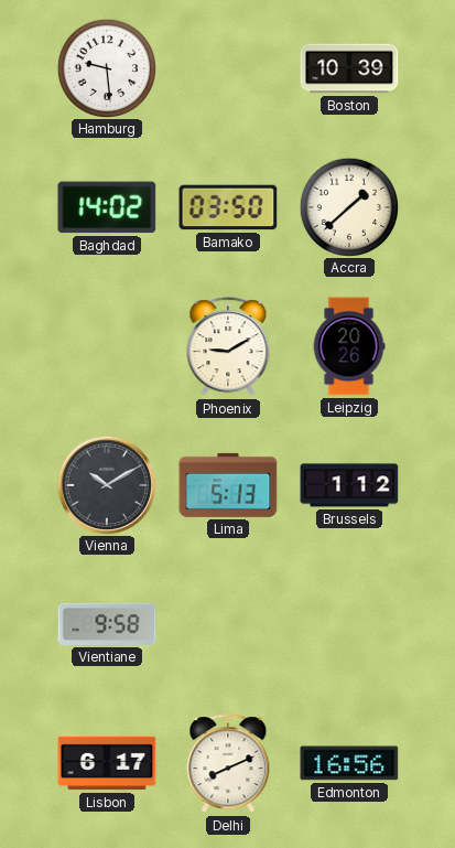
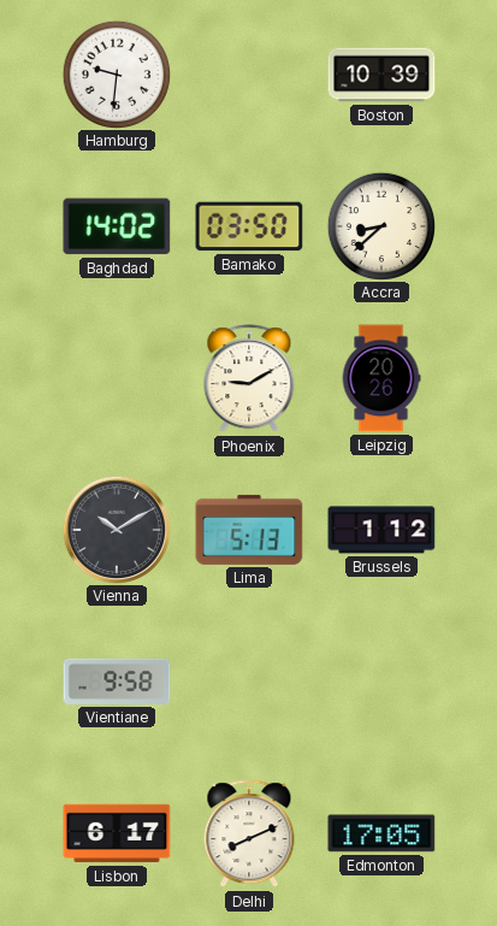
Hamburg: 9:29 -> 9:31 (116, 73)
Accra: 1:38 -> 8:38 (380, 225)
Edmonton: 16:56 -> 17:05 (381, 833)
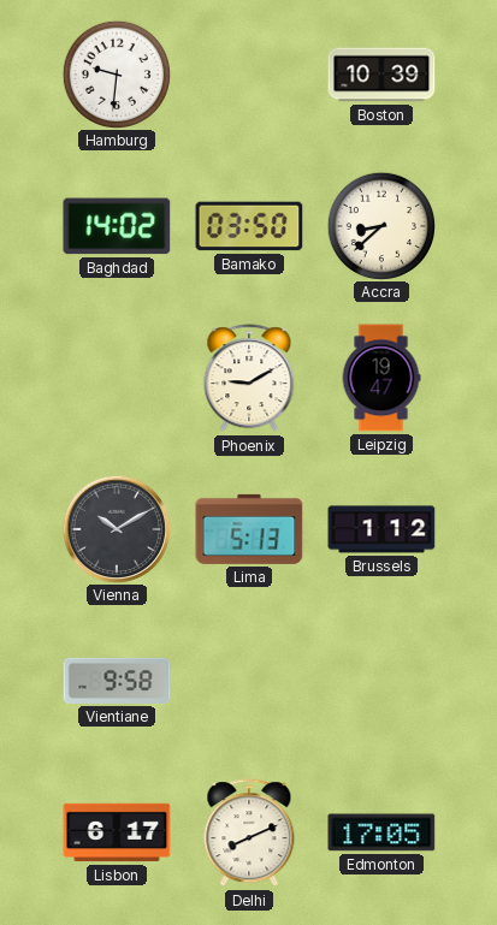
Leipzig: 20:26 -> 19:47 (381, 378)
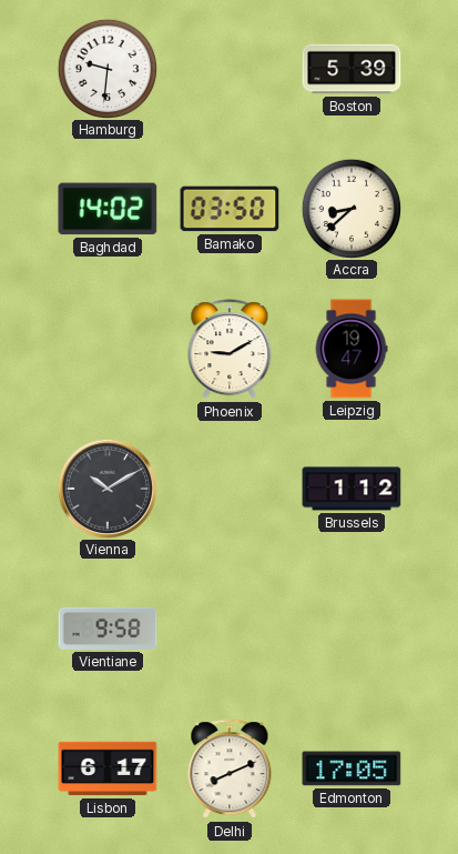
Boston: 10:39 -> 5:39 (352, 69)
Lima: 5:13 -> none (249, 529)
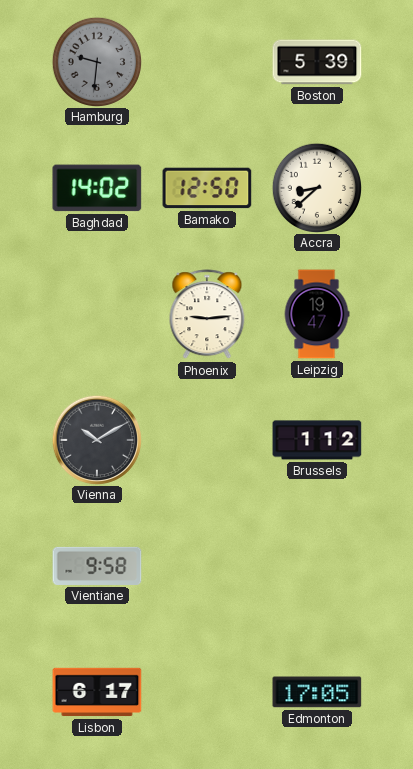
Hamburg dial: white -> grey (96, 61)
Bamako: 03:50 -> 12:50 (207, 188)
Phoenix: 9:10 -> 9:14 (207, 315)
Delhi: 8:11 -> none (230, 770)
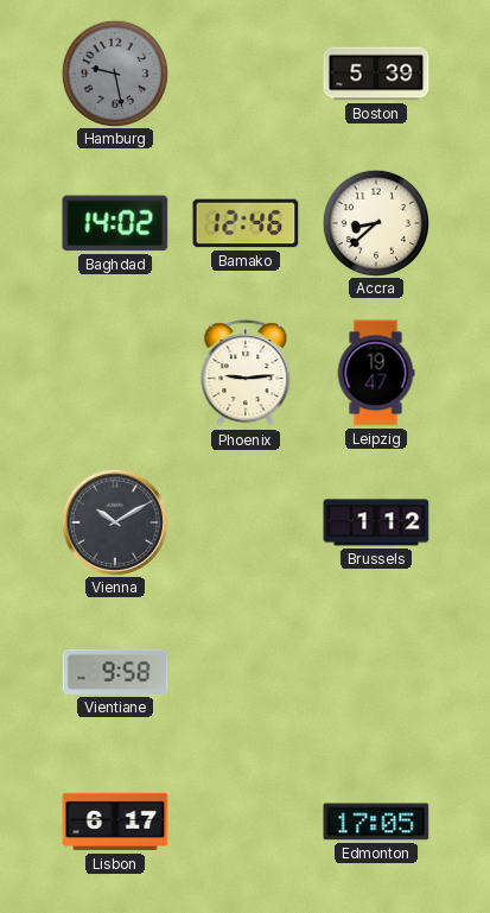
Hamburg: 9:31 -> 9:28 (114, 72)
Bamako: 12:50 -> 12:46 (246, 223)
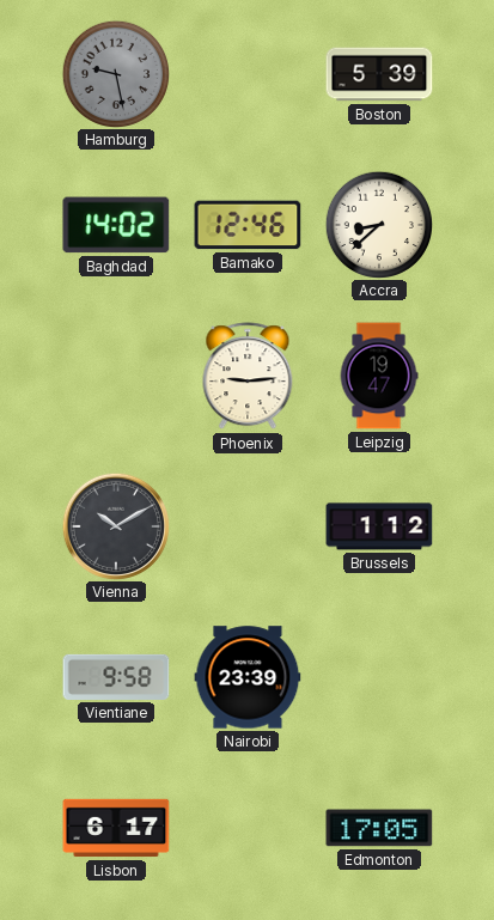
Nairobi: none -> 23:39 (248, 677)
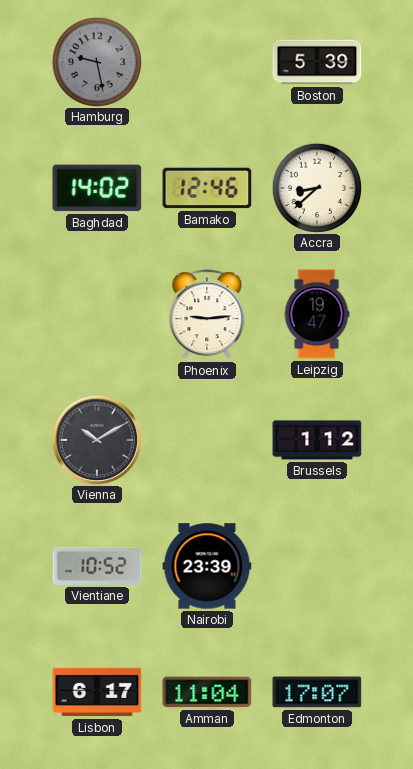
Vientiane: 9:58 -> 10:52 (97, 566)
Amman: none -> 11:04 (207, 692)
Edmonton: 17:05 -> 17:07 (317, 692)
